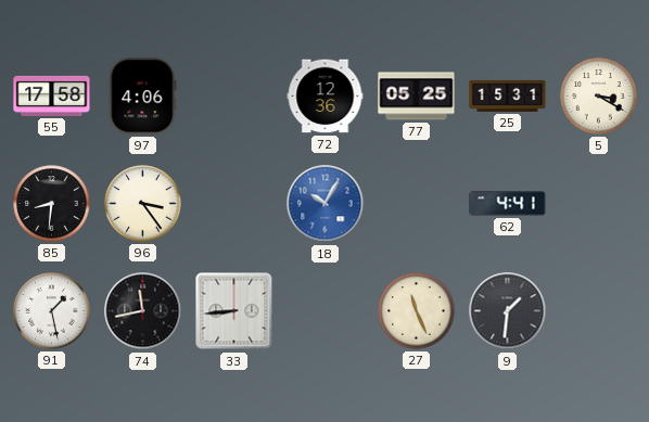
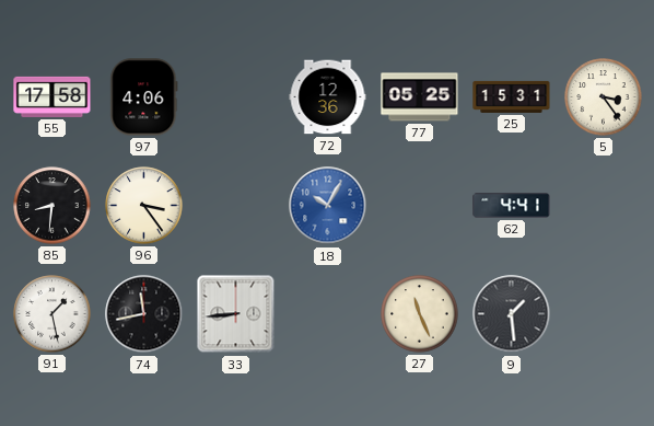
5: 3:20 -> 3:24 (604, 97)
9: 1:31 -> 1:29 (512, 314)
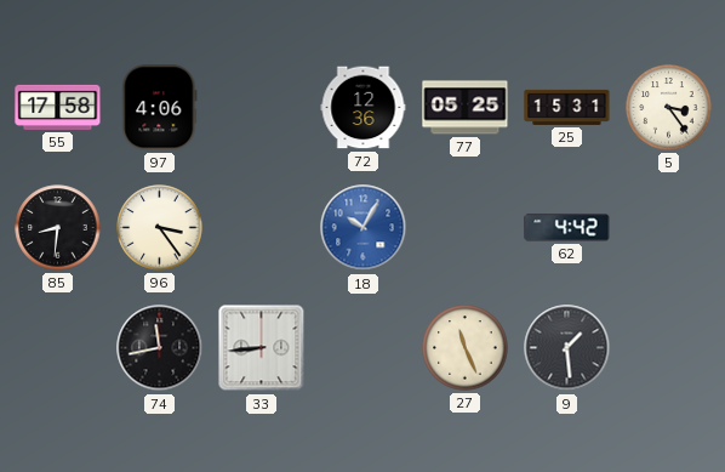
62: 4:41 -> 4:42 (567, 228)
91: 1:28 -> none (52, 314)
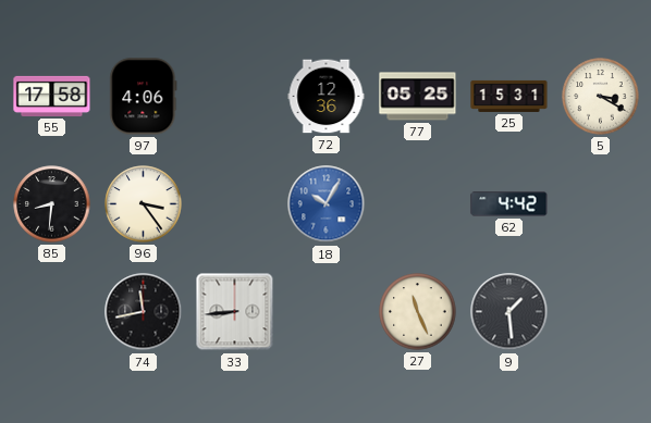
5: 3:24 -> 3:20 (601, 97)
